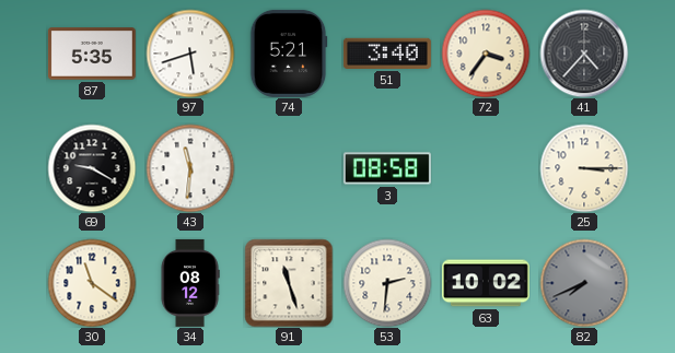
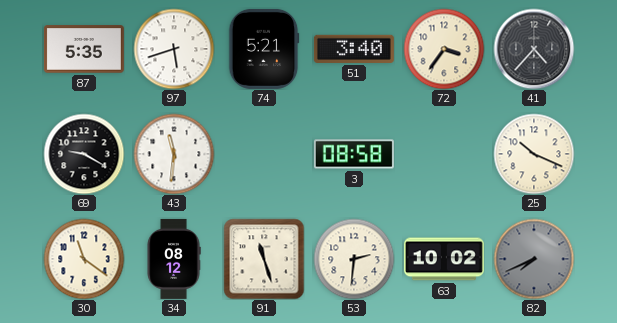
25: 3:15 -> 10:19 (534, 154)
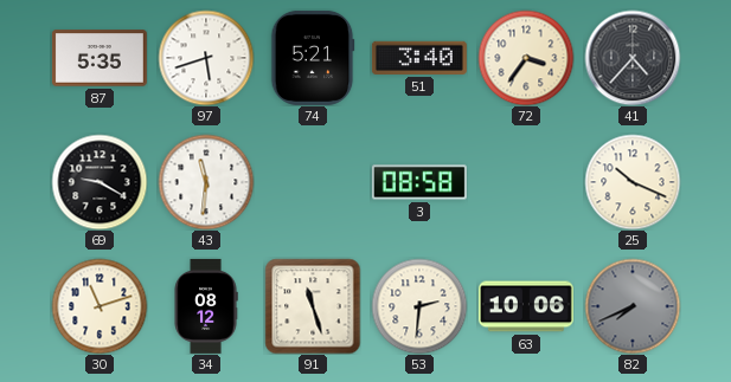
30: 11:21 -> 11:12 (100, 306)
63: 10:02 -> 10:06 (526, 306)
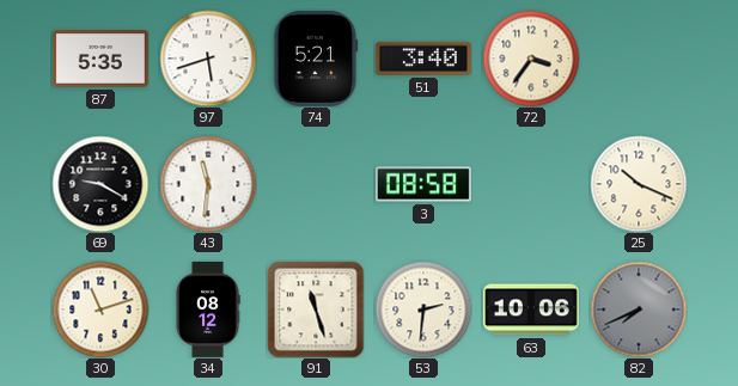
41: 4:37 -> none (633, 58)
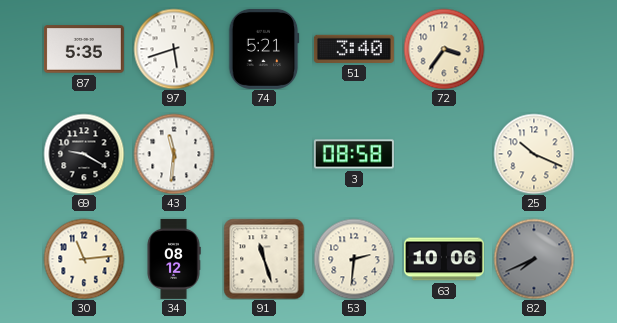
30: 11:12 -> 11:14 (84, 259)
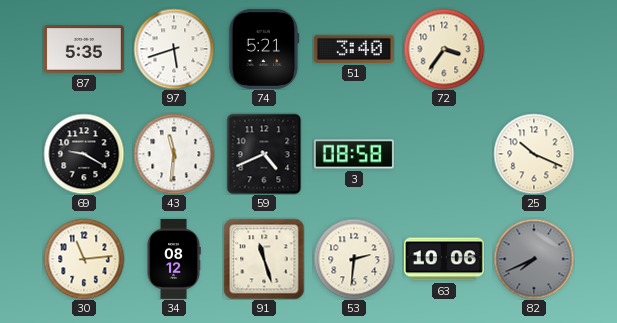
59: none -> 4:41 (264, 154)
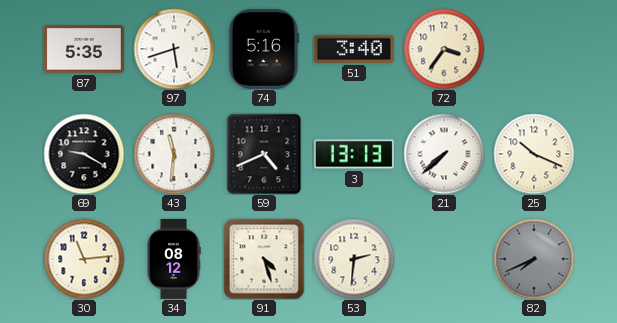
74: 5:21 -> 5:16 (264, 49)
3: 08:58 -> 13:13 (354, 154)
21: none -> 7:38 (444, 154)
91: 11:27 -> 4:27 (264, 259)
63: 10:06 -> none (444, 259)
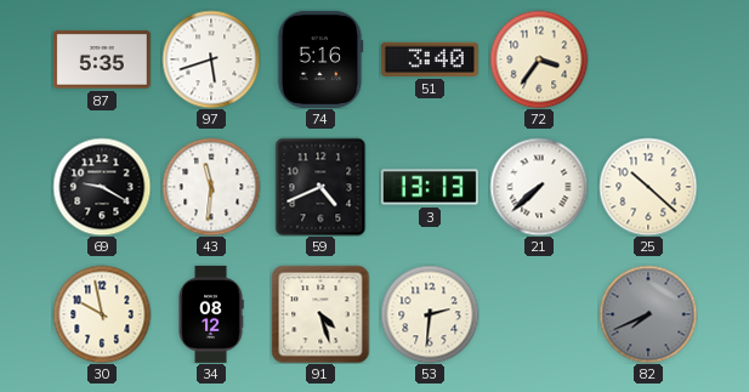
25: 10:19 -> 10:22 (648, 187)
30: 11:14 -> 9:58 (102, 314)
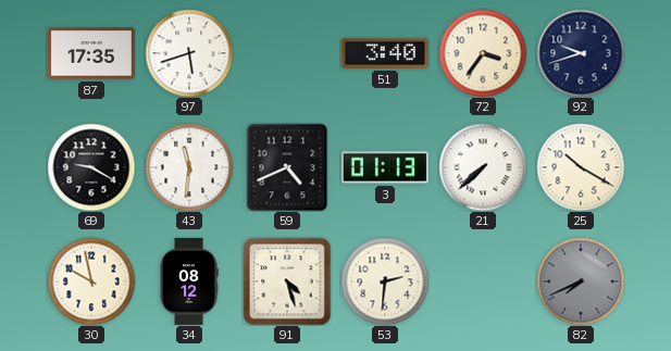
87: 5:35 -> 17:35 (91, 53)
74: 5:16 -> none (320, 59)
92: none -> 9:42 (581, 53)
3: 13:13 -> 01:13 (385, 167)
25: 10:22 -> 10:20 (581, 167)
